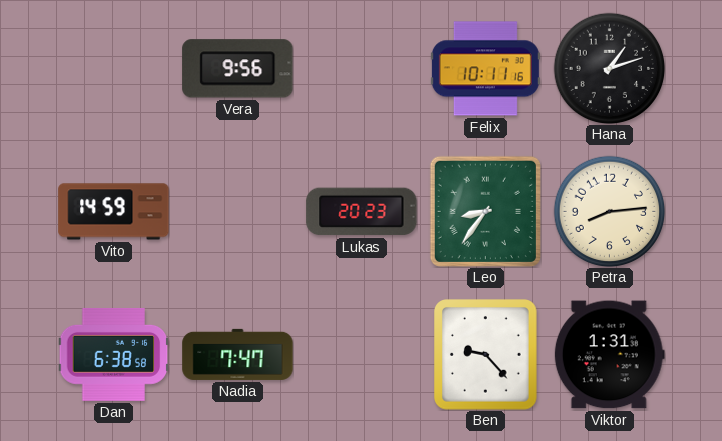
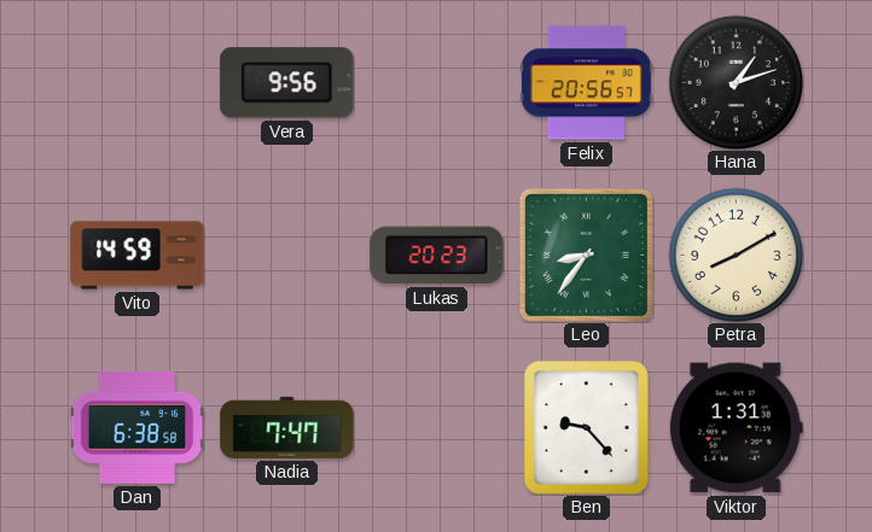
Felix: 10:11 -> 20:56 (586, 83)
Petra: 8:14 -> 8:10 (736, 255)
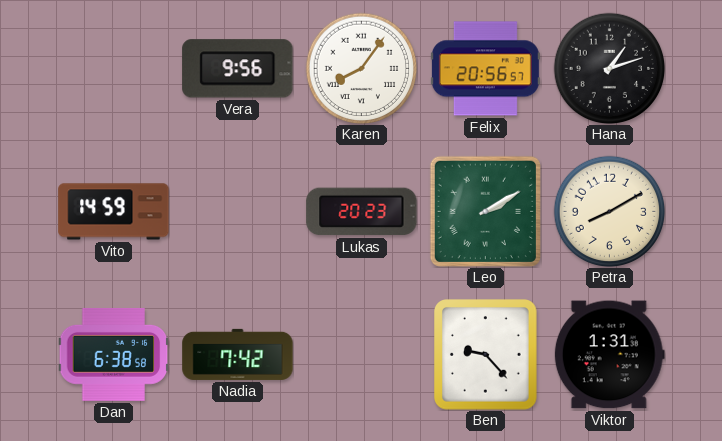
Karen: none -> 8:06 (361, 68)
Leo: 8:36 -> 2:10 (485, 211)
Nadia: 7:47 -> 7:42 (238, 354)
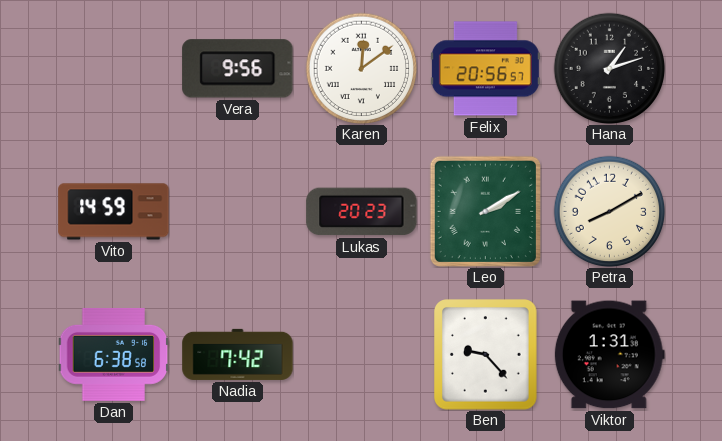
Karen: 8:06 -> 12:09 (361, 68)
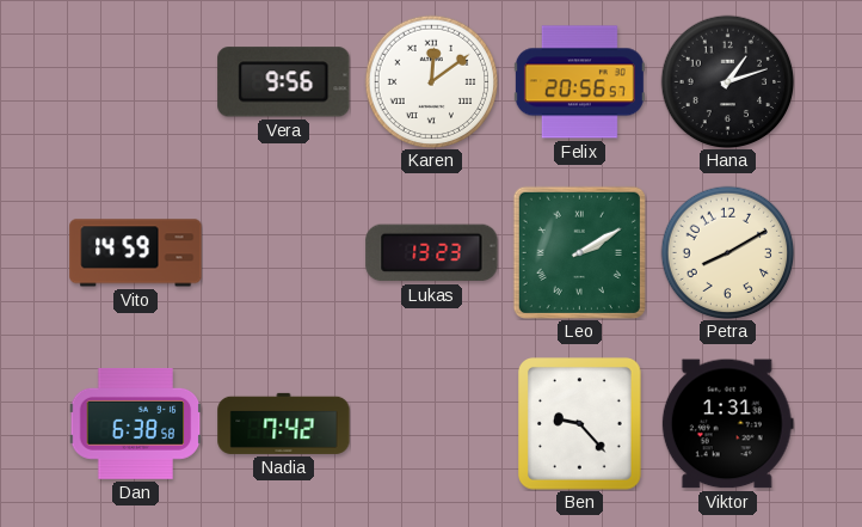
Lukas: 20:23 -> 13:23 (432, 253)
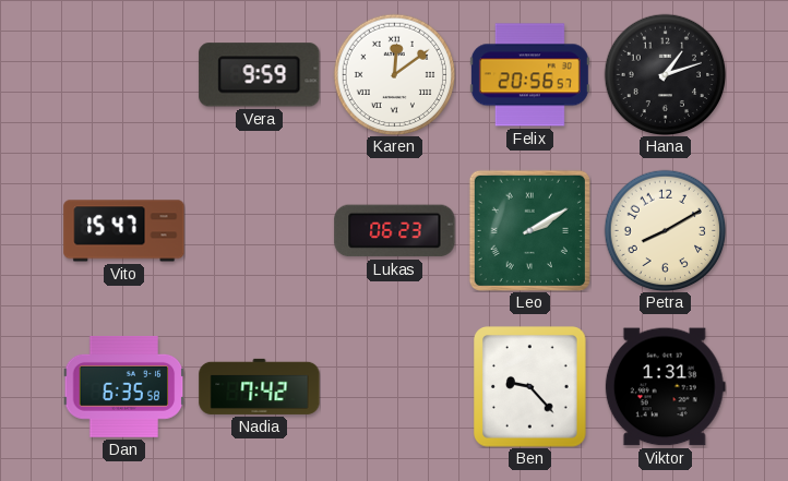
Vera: 9:56 -> 9:59 (260, 75)
Vito: 14:59 -> 15:47 (124, 231)
Lukas: 13:23 -> 06:23 (395, 231)
Dan: 6:38 -> 6:35 (123, 387)
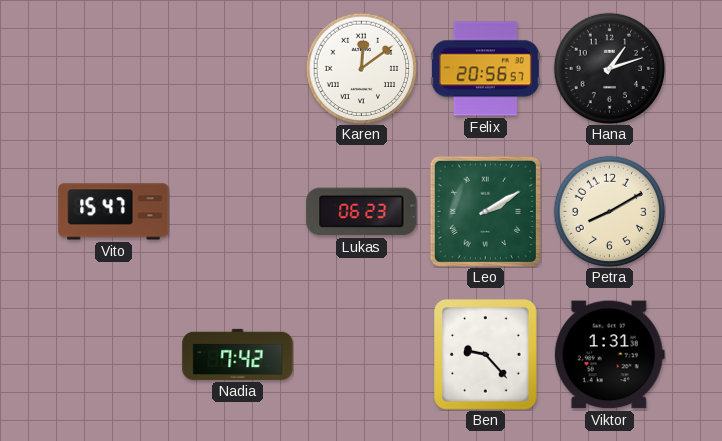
Vera: 9:59 -> none (260, 75)
Dan: 6:35 -> none (123, 387)
